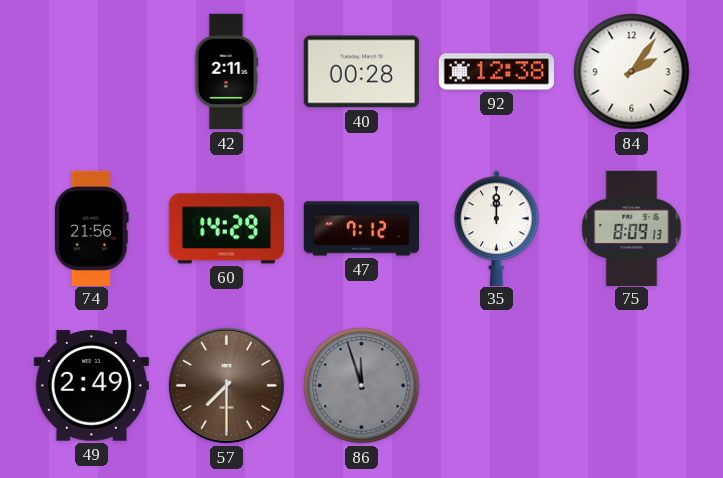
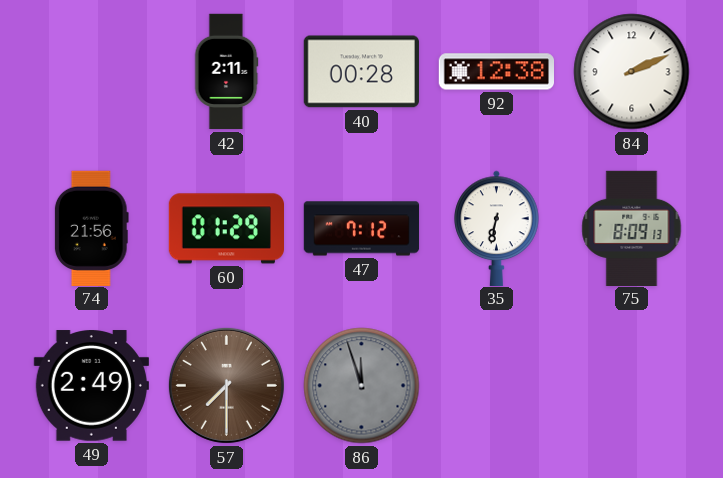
84: 2:06 -> 2:11 (632, 72)
60: 14:29 -> 01:29 (226, 229)
35: 12:00 -> 6:32 (497, 228)
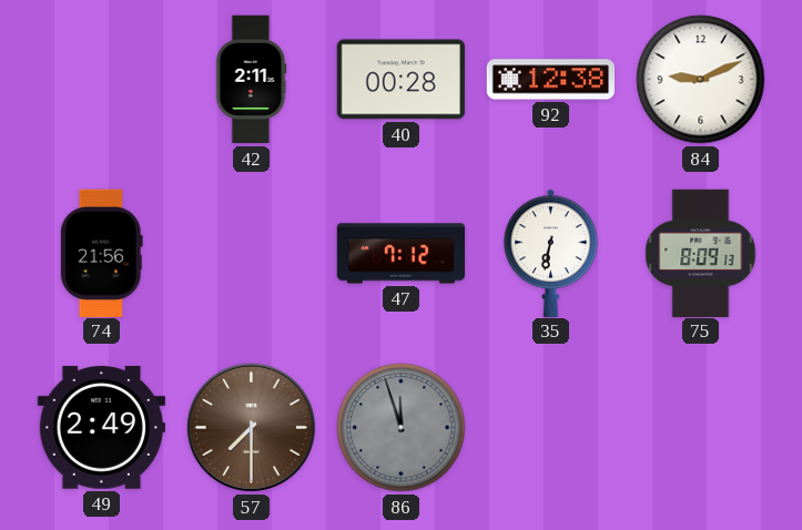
84: 2:11 -> 9:11 (701, 80)
60: 01:29 -> none (226, 229)
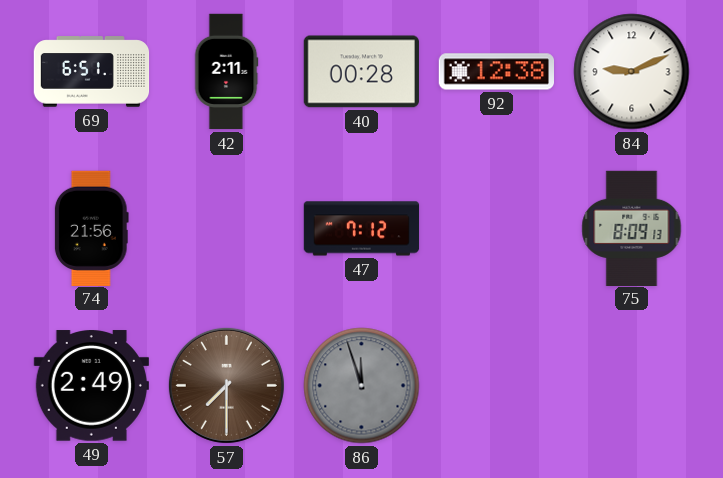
69: none -> 6:51 (92, 72)
35: 6:32 -> none (551, 253)
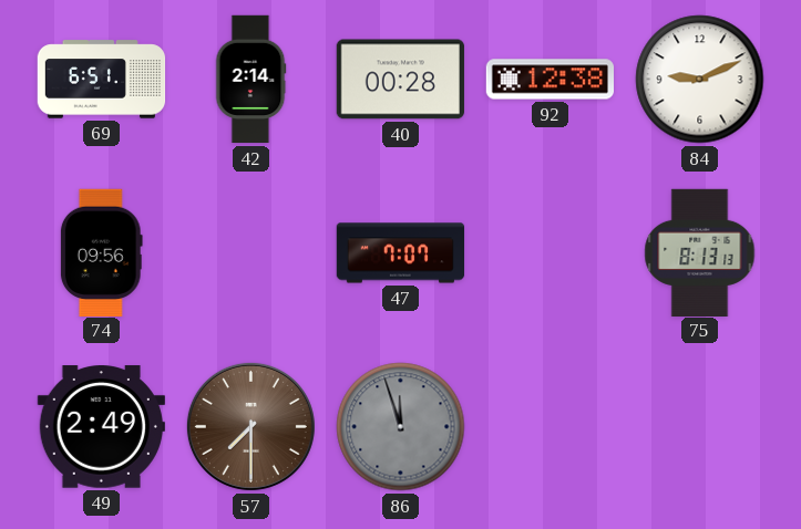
42: 2:11 -> 2:14 (250, 80)
74: 21:56 -> 09:56 (101, 252)
47: 7:12 -> 7:07 (401, 253)
75: 8:09 -> 8:13 (700, 252)
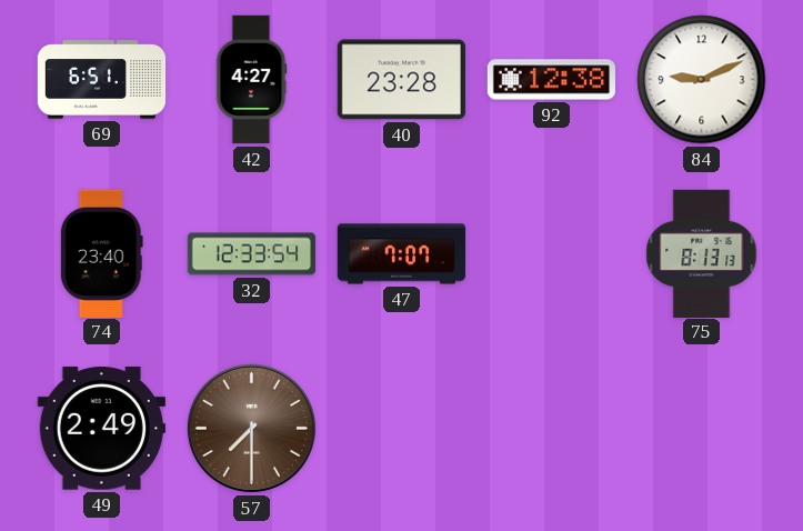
42: 2:14 -> 4:27 (251, 80)
40: 00:28 -> 23:28 (401, 80)
74: 09:56 -> 23:40 (101, 253)
32: none -> 12:33 (251, 254)
86: 11:57 -> none (401, 427)
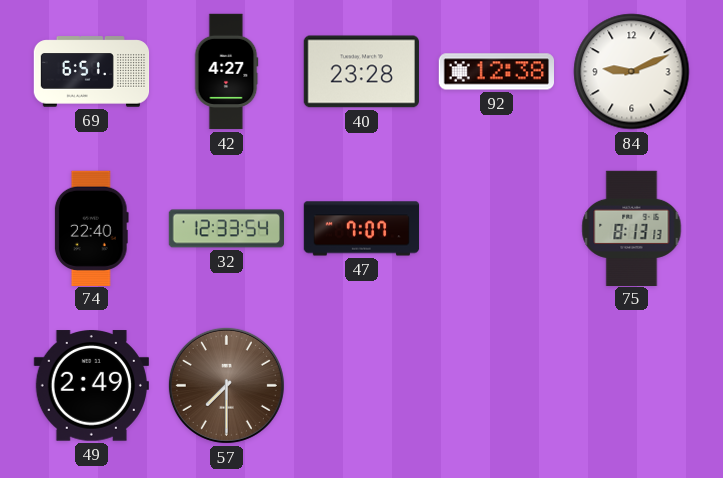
74: 23:40 -> 22:40 (91, 228)
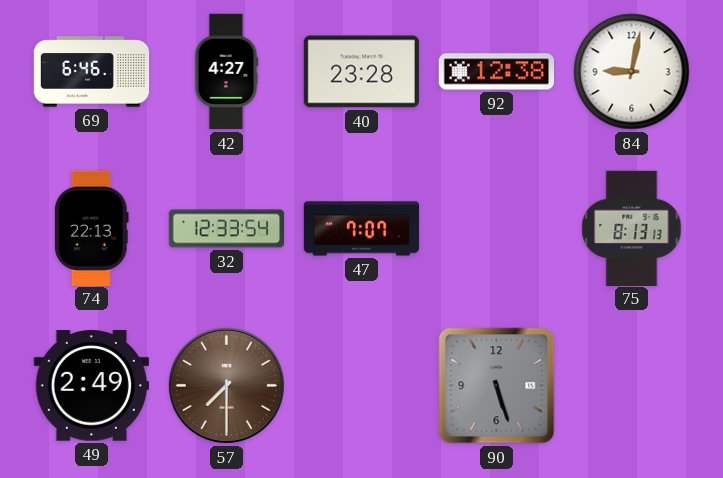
69: 6:51 -> 6:46 (92, 72)
84: 9:11 -> 9:02 (632, 72)
74: 22:40 -> 22:13 (91, 228)
90: none -> 5:27 (497, 386)
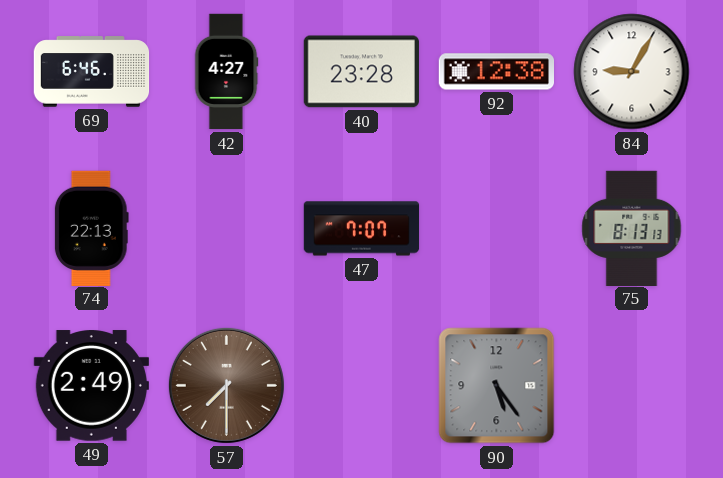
84: 9:02 -> 9:05 (632, 72)
32: 12:33 -> none (226, 229)
90: 5:27 -> 5:24 (497, 386)
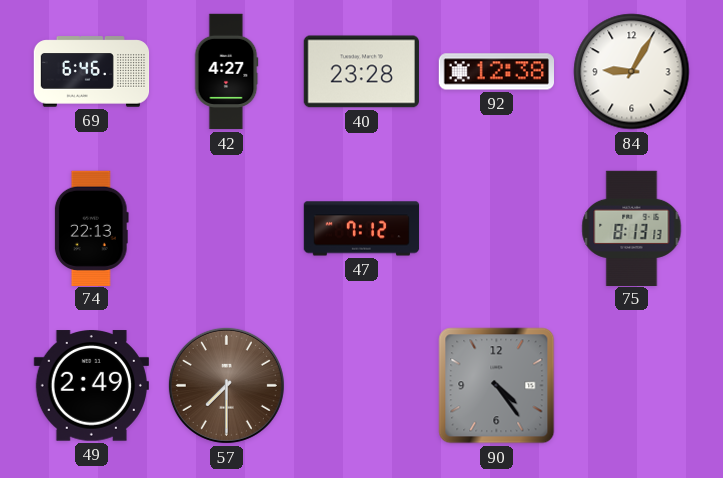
47: 7:07 -> 7:12 (362, 229)
90: 5:24 -> 4:24 (497, 386)
